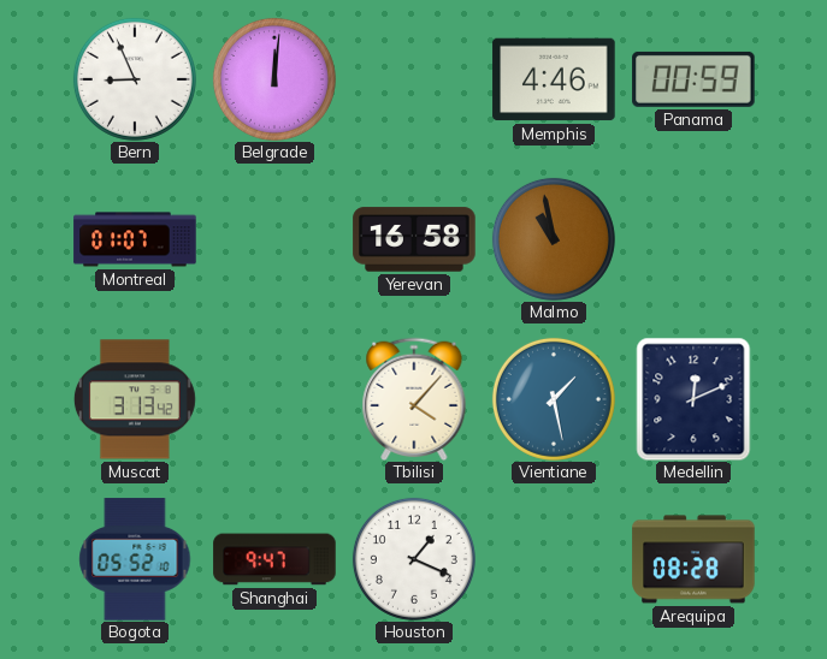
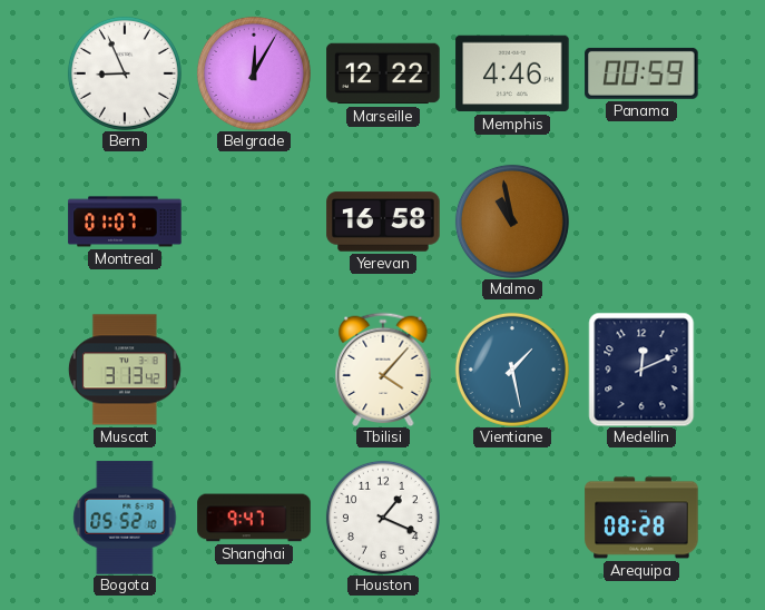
Belgrade: 12:01 -> 12:05 (254, 73)
Marseille: none -> 12:22 (383, 73)
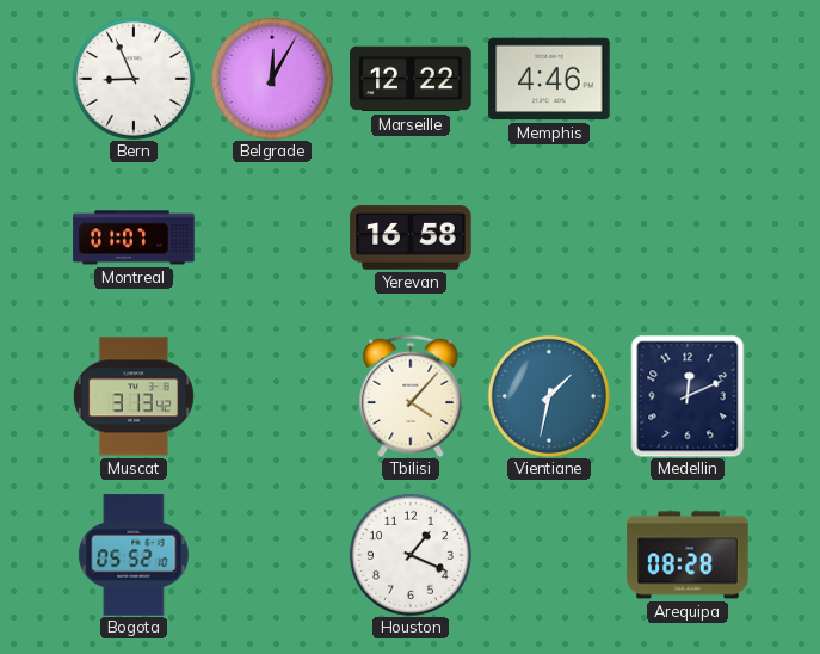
Panama: 00:59 -> none (641, 73)
Malmo: 10:58 -> none (512, 222)
Vientiane: 1:28 -> 1:32 (549, 396)
Shanghai: 9:47 -> none (254, 518)
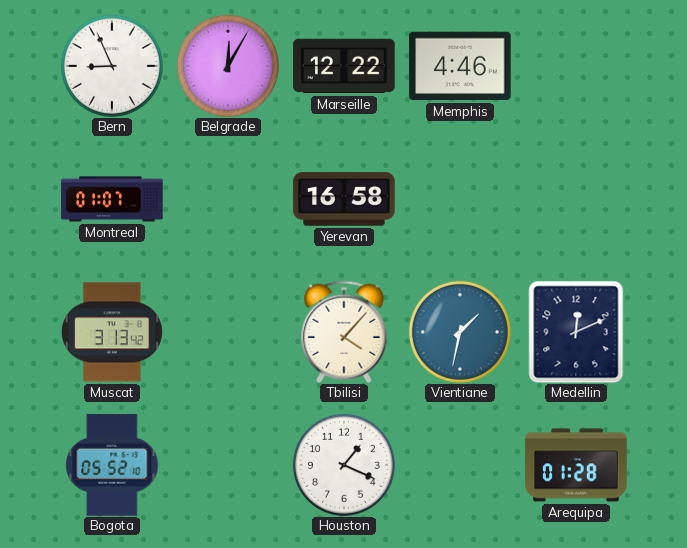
Arequipa: 08:28 -> 01:28 (576, 465)
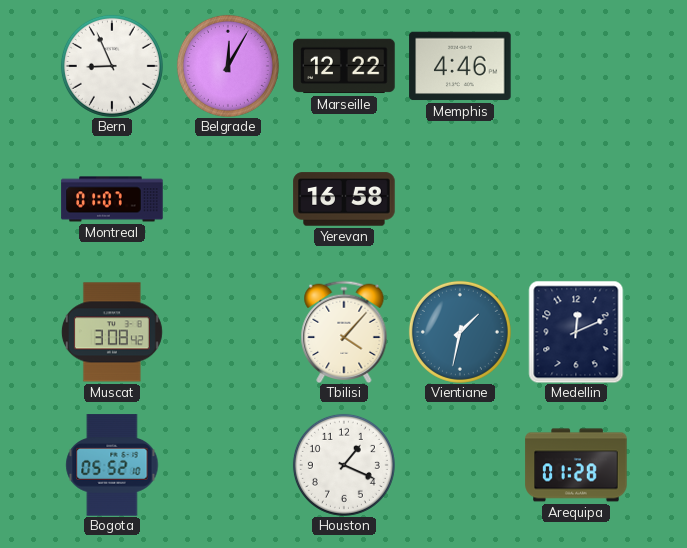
Muscat: 3:13 -> 3:08 (112, 332)
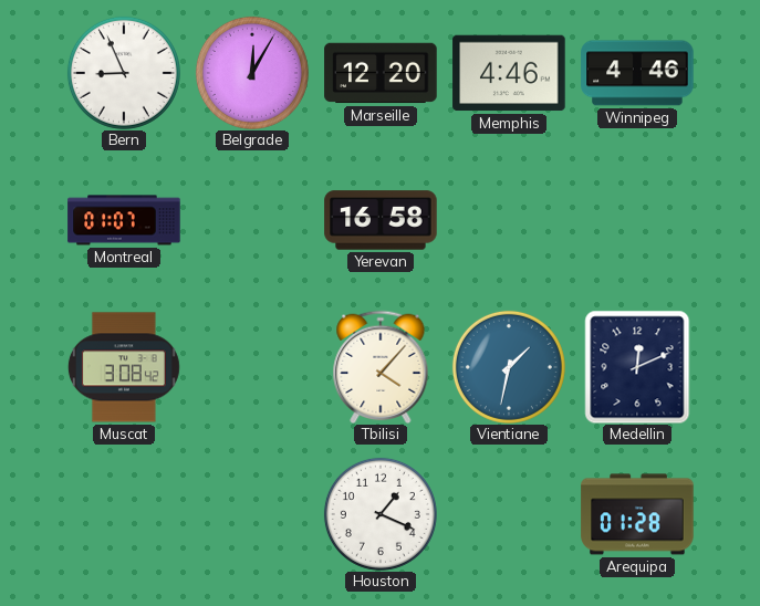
Marseille: 12:22 -> 12:20 (381, 73)
Winnipeg: none -> 4:46 (637, 73)
Bogota: 05:52 -> none (112, 465)
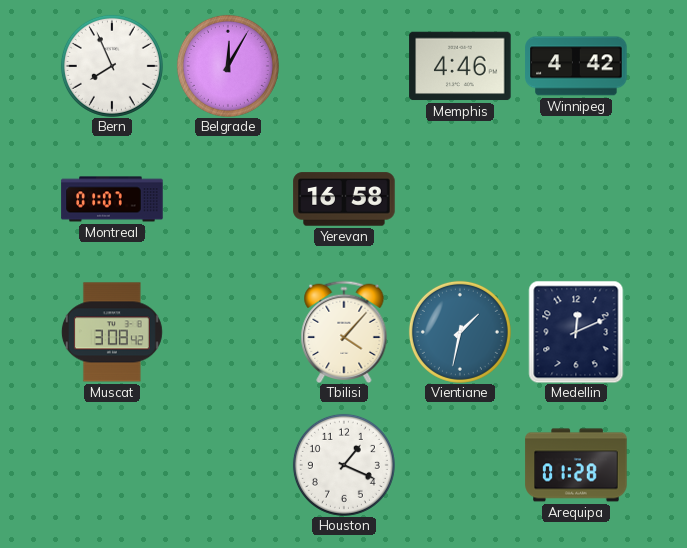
Bern: 8:56 -> 7:56 (112, 66)
Marseille: 12:20 -> none (381, 73)
Winnipeg: 4:46 -> 4:42 (576, 66)
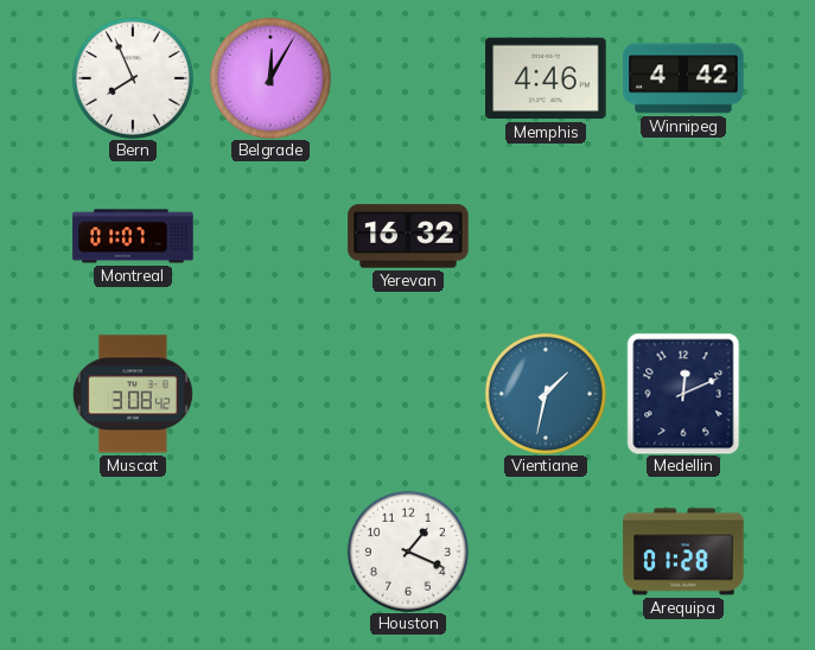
Yerevan: 16:58 -> 16:32 (408, 236)
Tbilisi: 4:07 -> none (344, 332)
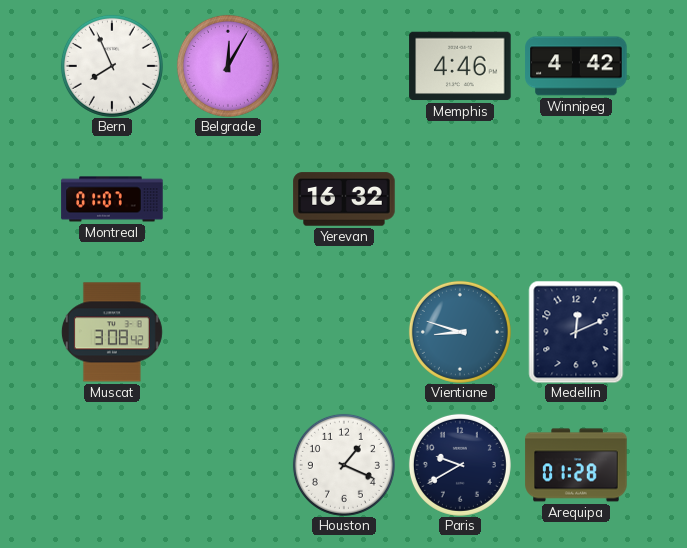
Vientiane: 1:32 -> 8:48 (460, 332)
Paris: none -> 9:40 (460, 465)
